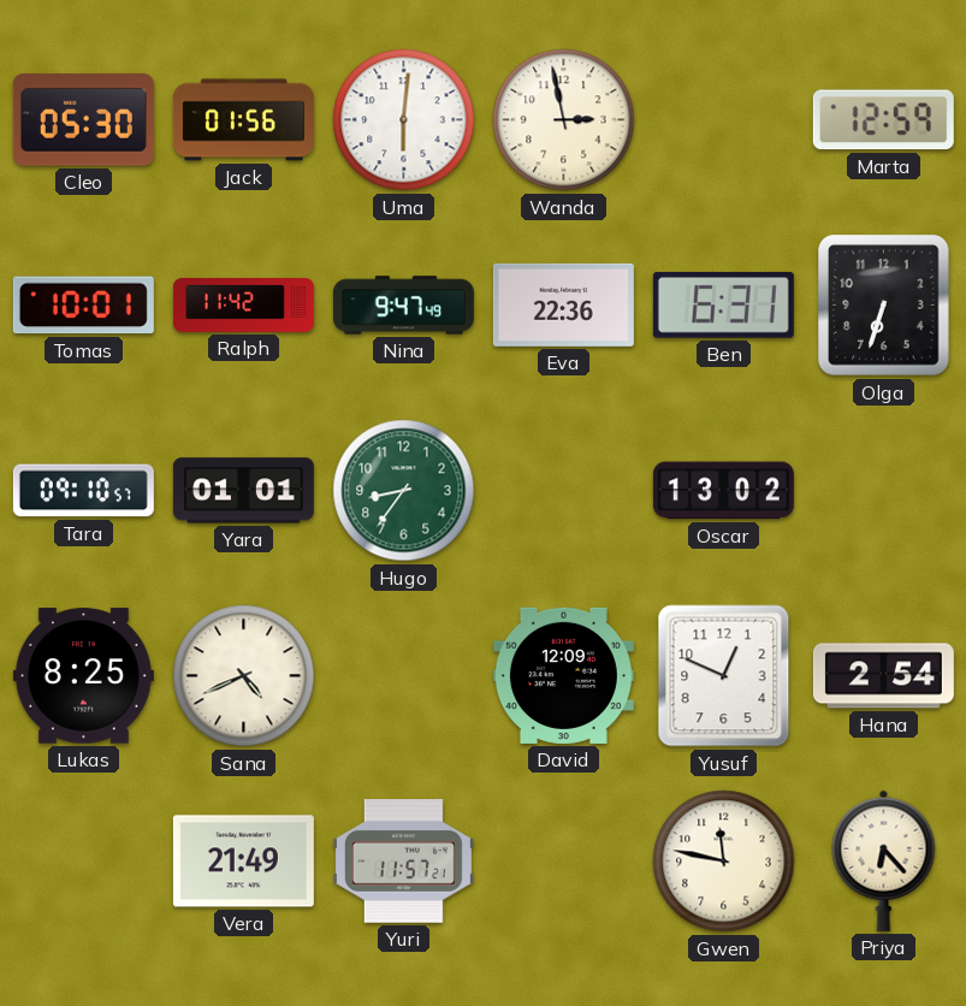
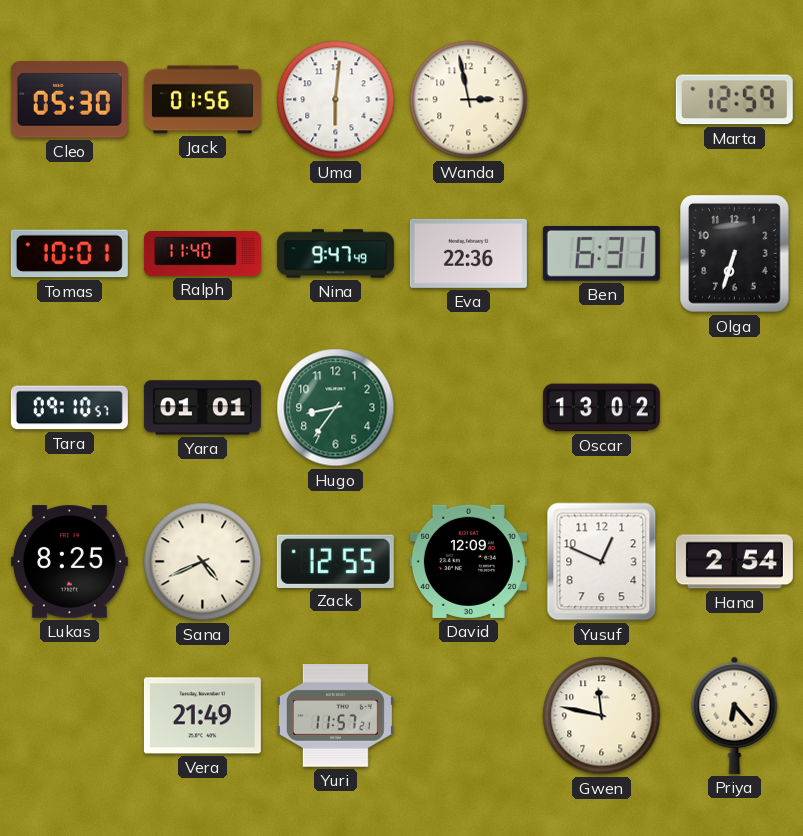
Ralph: 11:42 -> 11:40 (202, 254)
Zack: none -> 12:55 (335, 561)
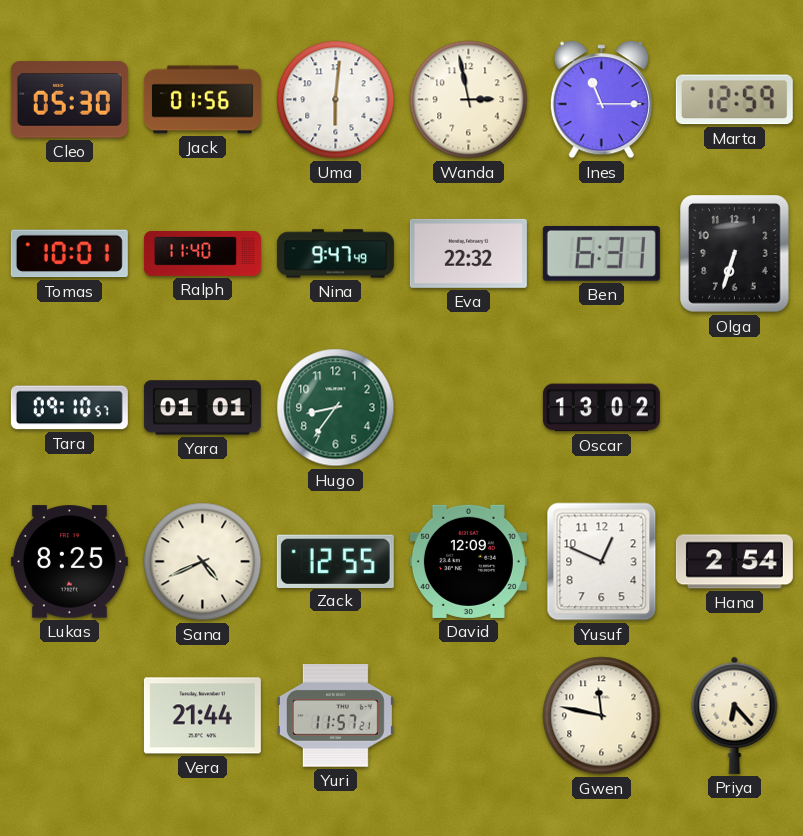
Ines: none -> 11:15 (601, 100)
Eva: 22:36 -> 22:32 (468, 253)
Vera: 21:49 -> 21:44 (202, 716)
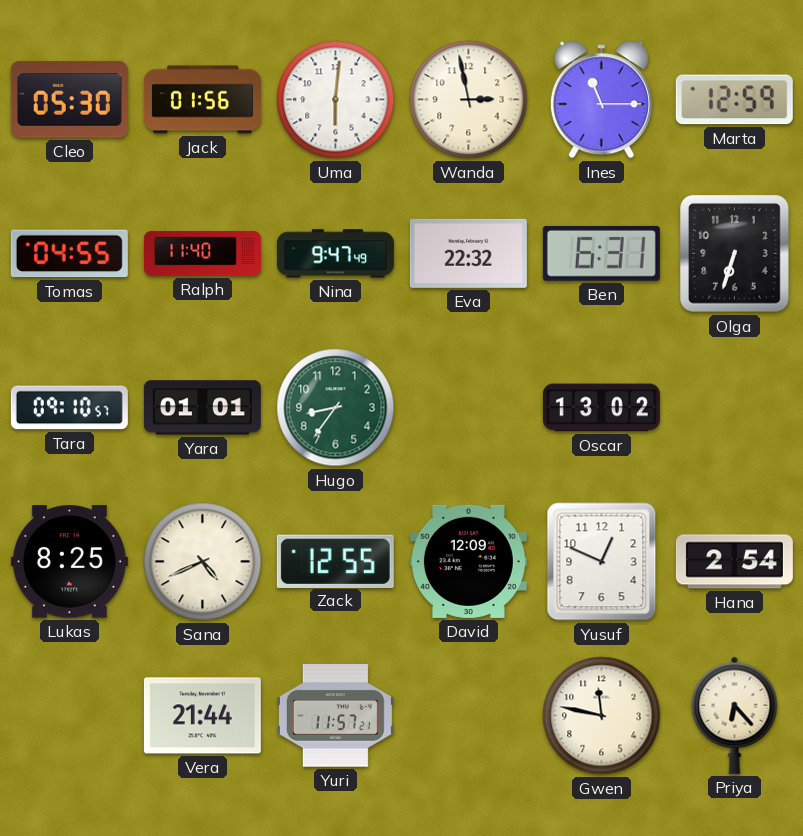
Tomas: 10:01 -> 04:55 (69, 254)
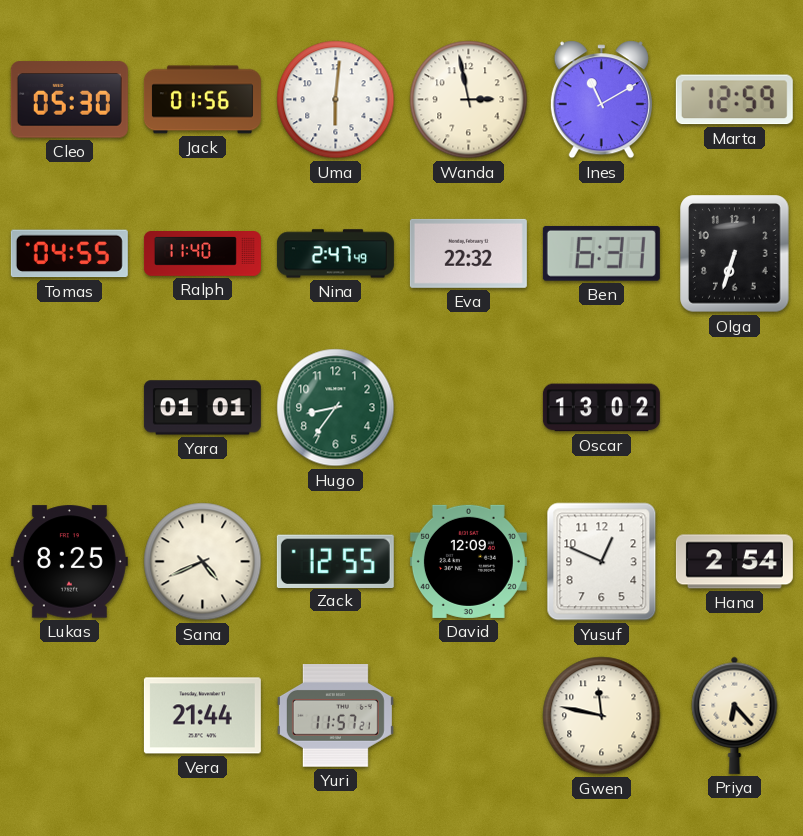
Ines: 11:15 -> 11:10 (601, 100)
Nina: 9:47 -> 2:47 (335, 254)
Tara: 09:10 -> none (69, 408)
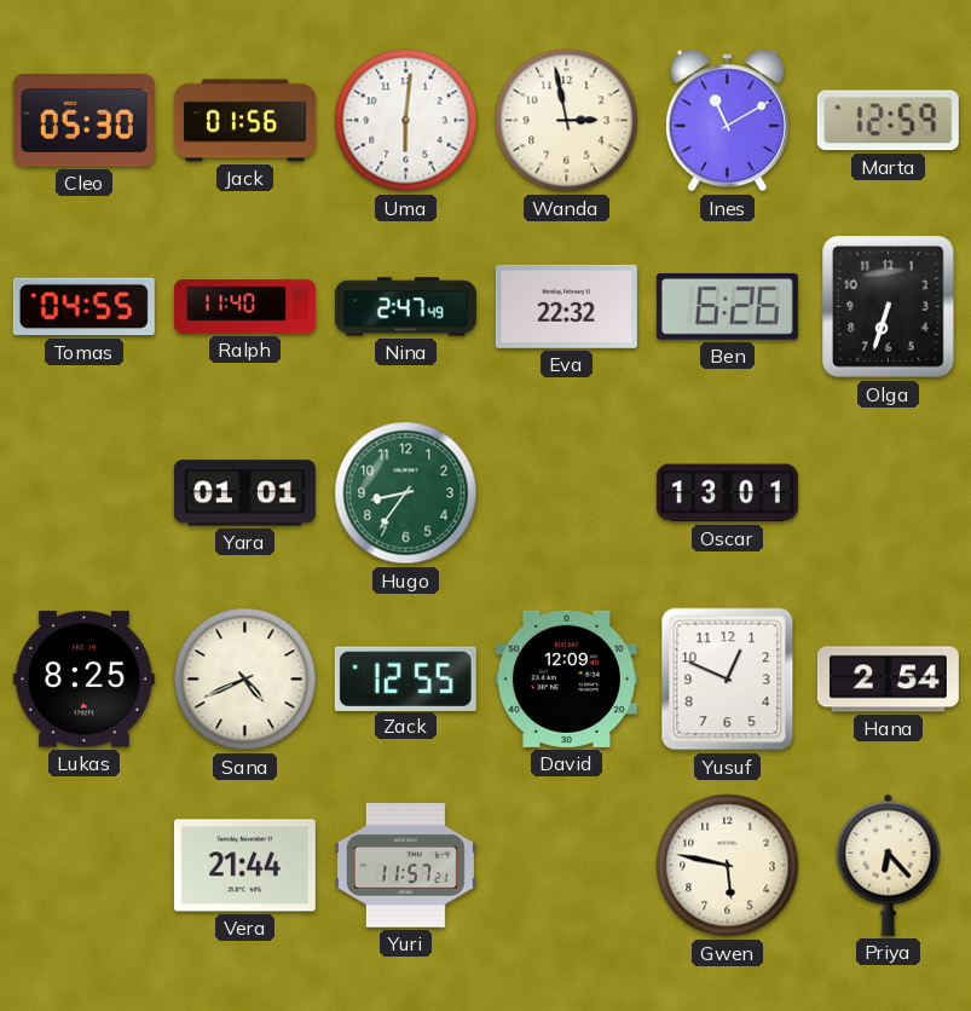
Ben: 6:31 -> 6:26 (727, 306)
Oscar: 13:02 -> 13:01 (727, 493)
Gwen: 11:47 -> 5:47 (728, 866)
